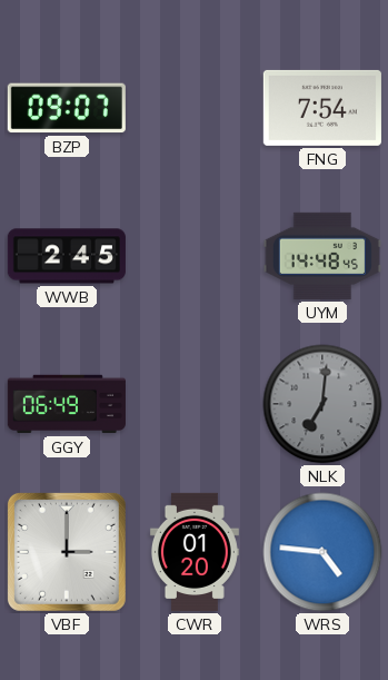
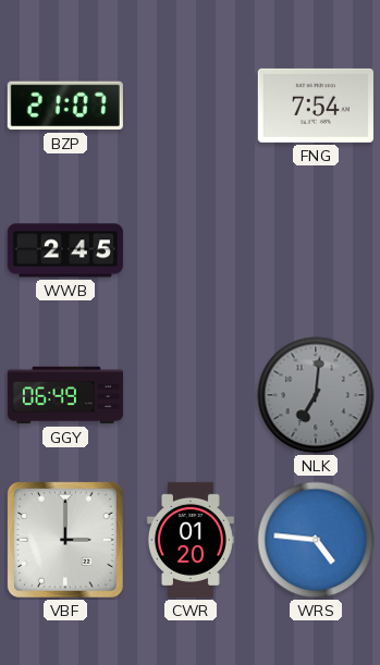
BZP: 09:07 -> 21:07 (65, 106)
UYM: 14:48 -> none (322, 256)
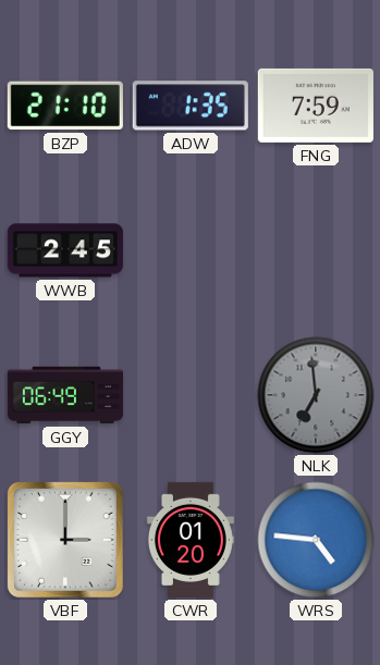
BZP: 21:07 -> 21:10 (65, 106)
ADW: none -> 1:35 (191, 106)
FNG: 7:54 -> 7:59 (316, 106)
NLK: 7:01 -> 6:59 (316, 395)
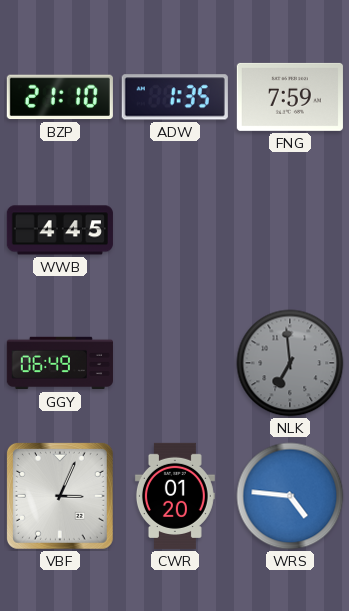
WWB: 2:45 -> 4:45 (60, 230)
VBF: 3:00 -> 3:04 (60, 496)
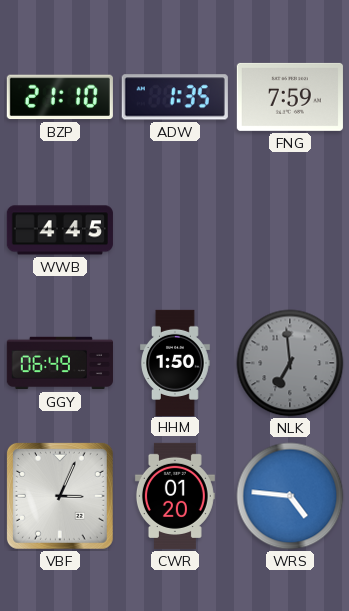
HHM: none -> 1:50 (176, 362)
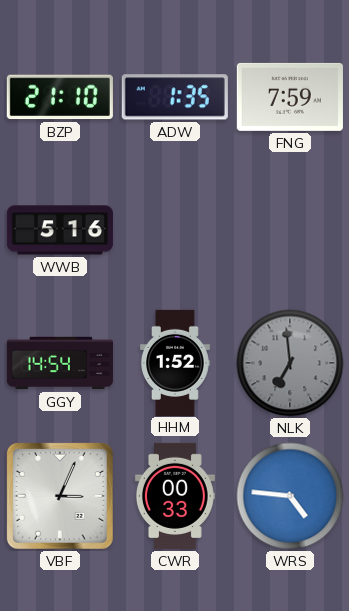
WWB: 4:45 -> 5:16 (60, 230)
GGY: 06:49 -> 14:54 (60, 363)
HHM: 1:50 -> 1:52 (176, 362)
CWR: 01:20 -> 00:33 (175, 496)
